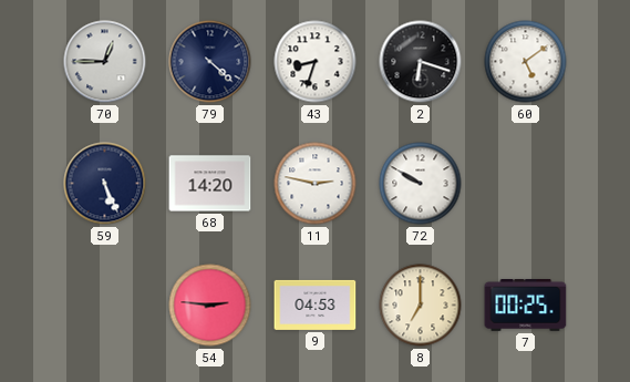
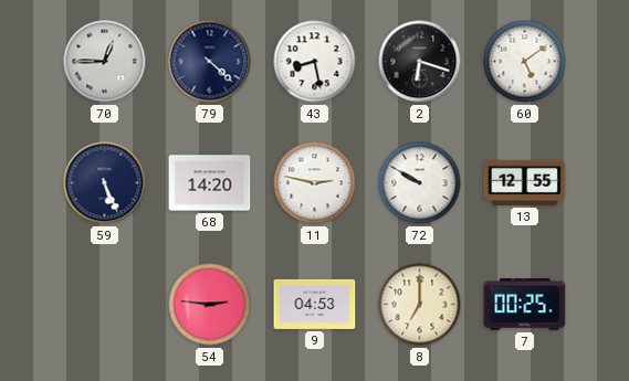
43: 8:33 -> 8:28 (315, 62)
13: none -> 12:55 (525, 182)
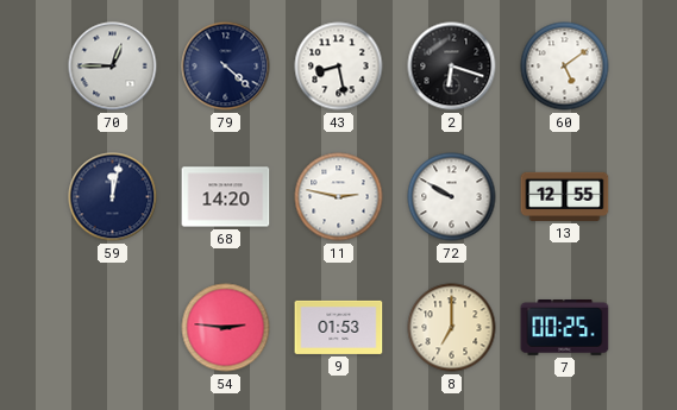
59: 5:26 -> 12:02 (113, 197)
9: 04:53 -> 01:53 (339, 327)
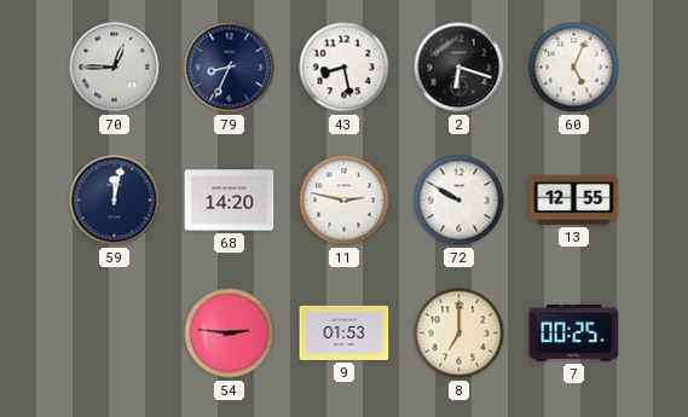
79: 4:22 -> 8:34 (230, 68)
60: 5:09 -> 5:04 (574, 68)
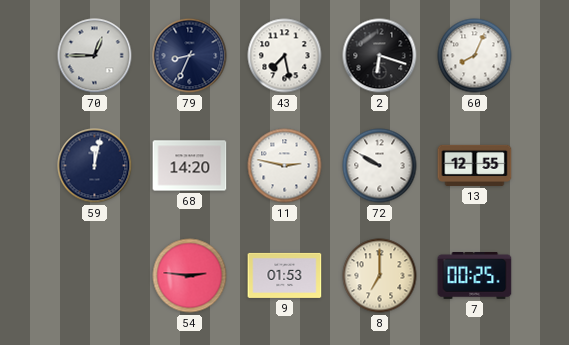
43: 8:28 -> 7:28 (285, 56)
60: 5:04 -> 8:04 (475, 56)
